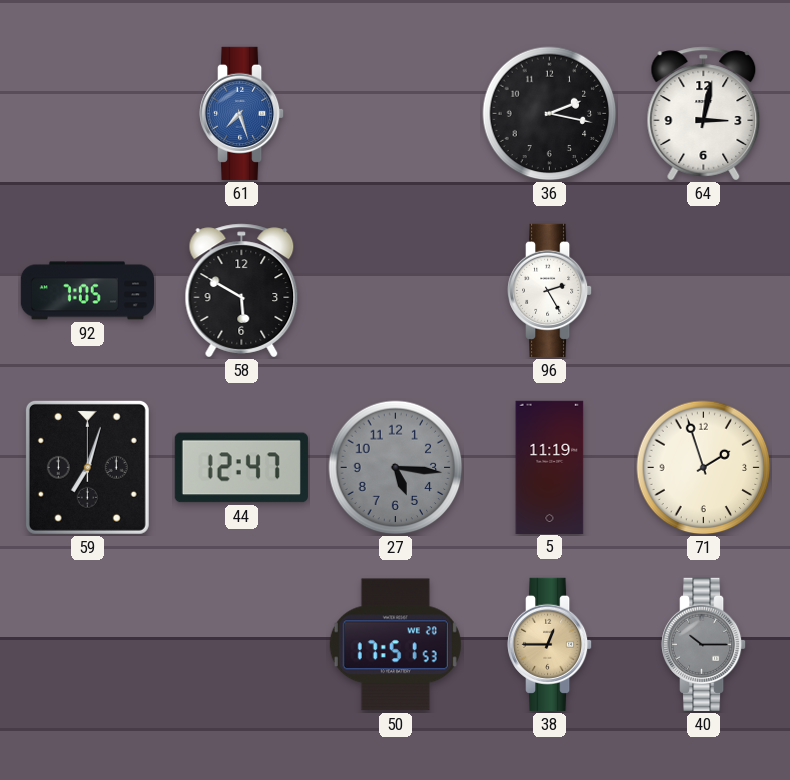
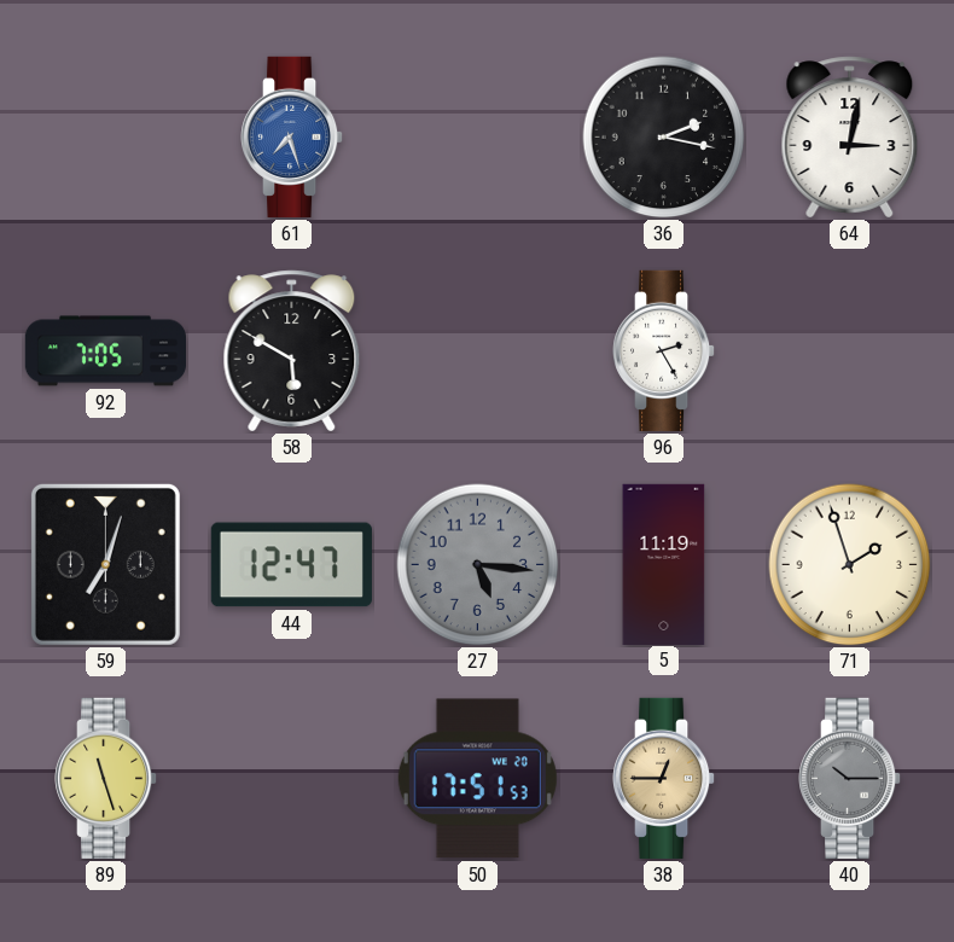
89: none -> 11:27 (106, 778)
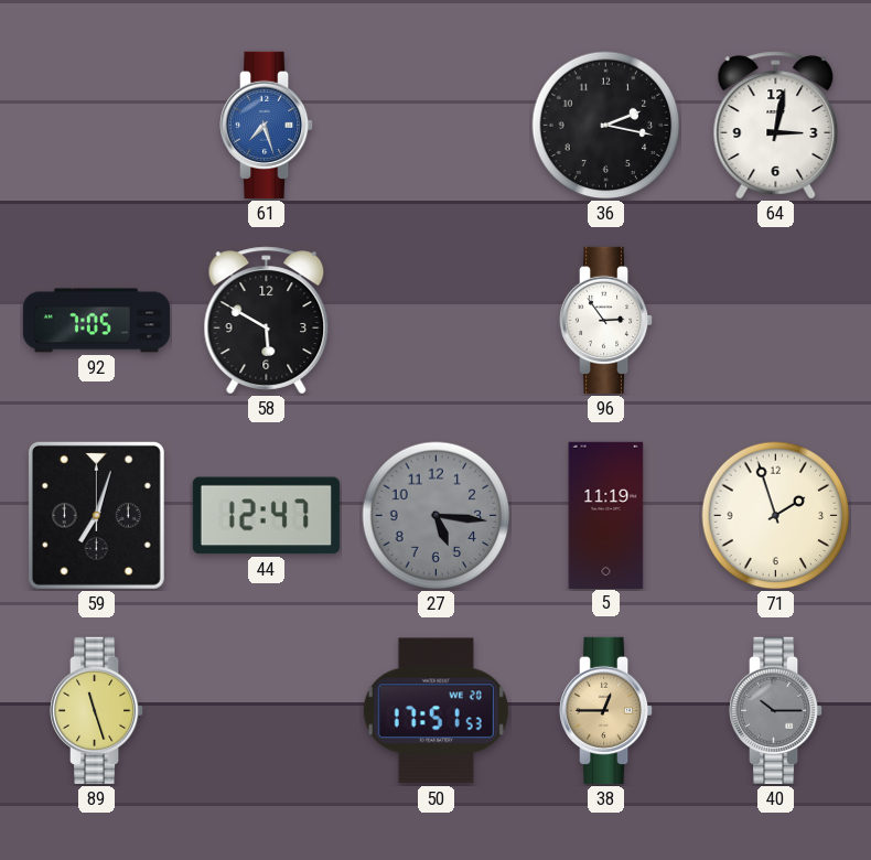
96: 2:25 -> 2:54 (606, 320)
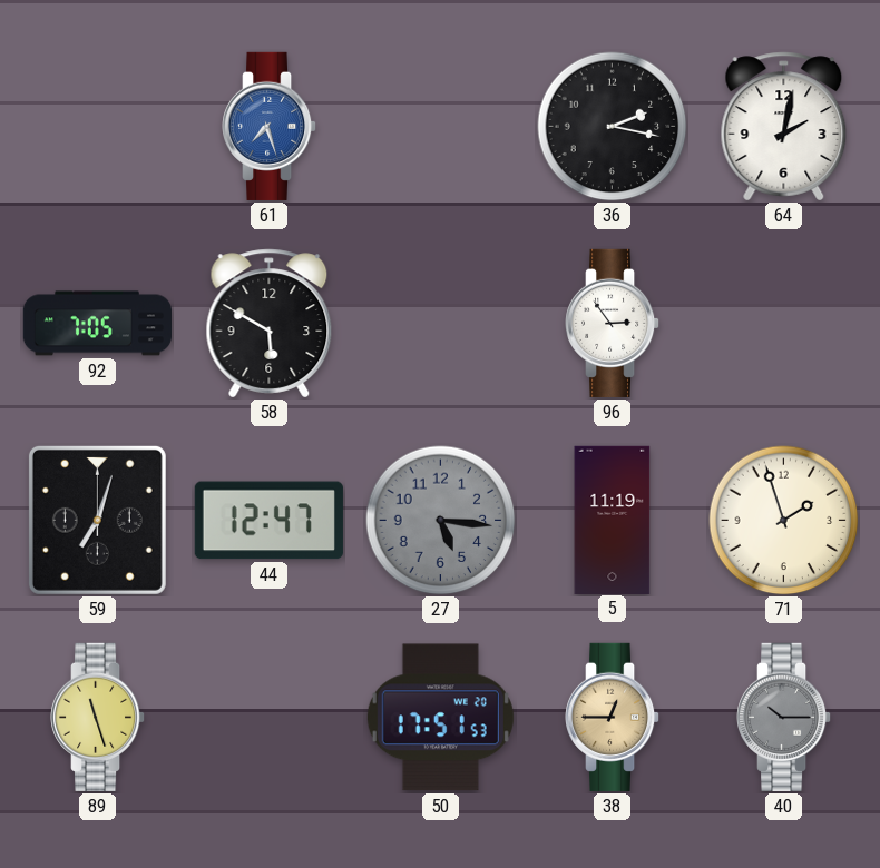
64: 3:02 -> 2:02 (784, 127)
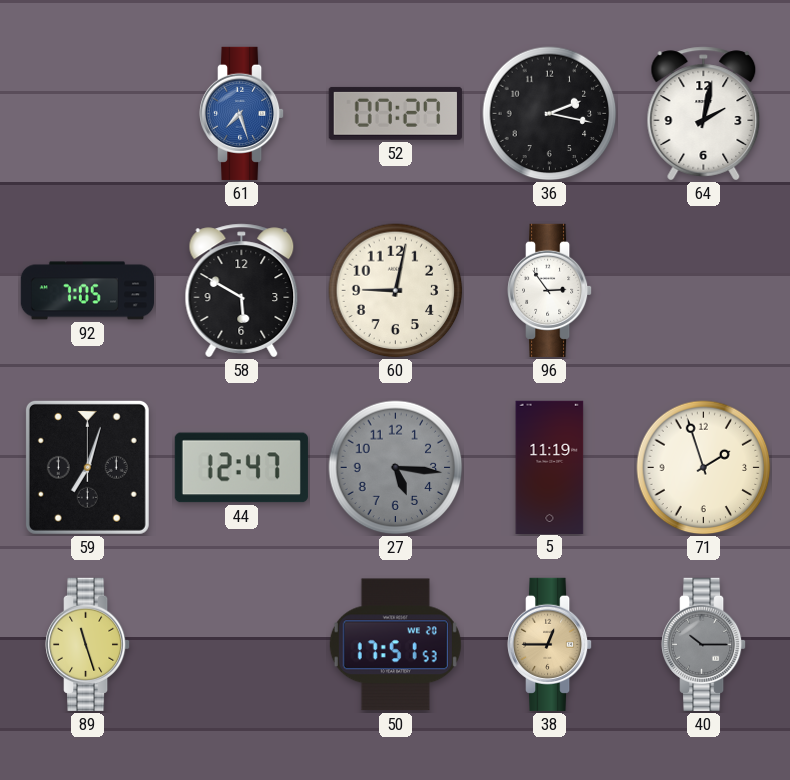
52: none -> 07:27 (395, 113)
60: none -> 9:02 (396, 291)
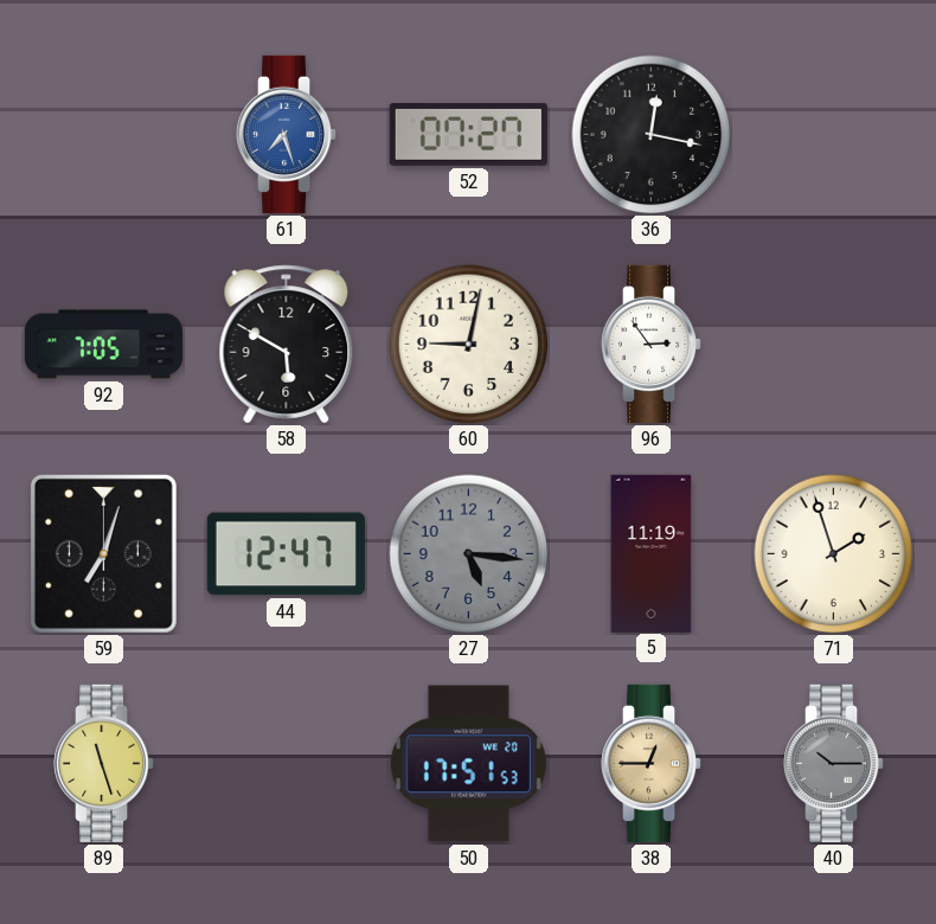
36: 2:17 -> 12:17 (652, 135)
64: 2:02 -> none (704, 114)
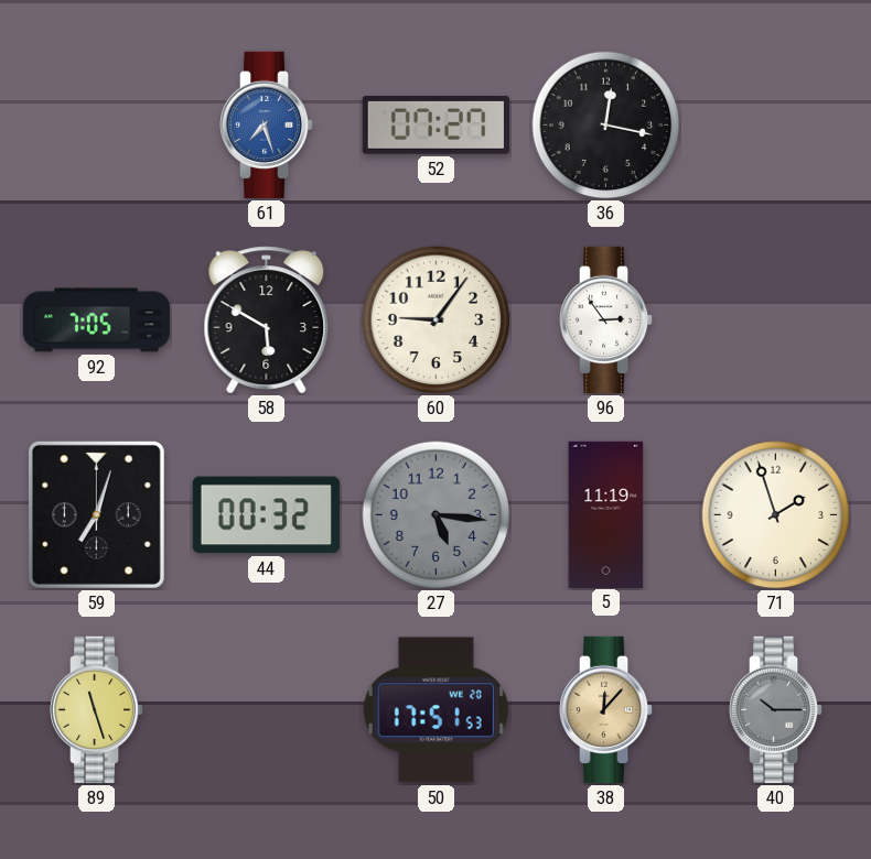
60: 9:02 -> 9:06 (437, 320)
44: 12:47 -> 00:32 (266, 515)
38: 12:45 -> 12:07 (606, 709)
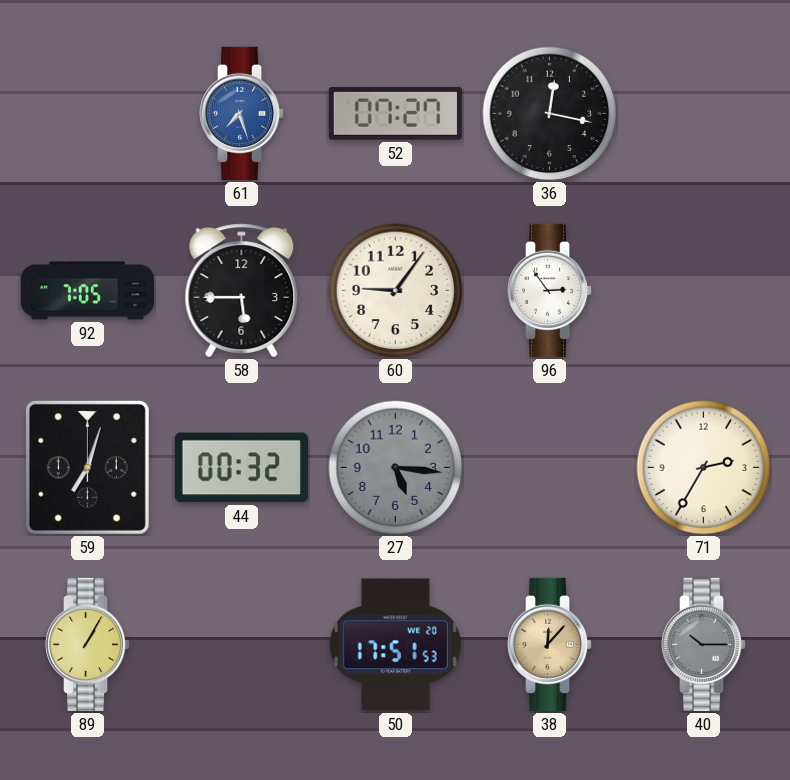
58: 5:50 -> 5:45 (242, 291)
5: 11:19 -> none (606, 514)
71: 1:57 -> 2:35 (704, 468)
89: 11:27 -> 1:05 (88, 644)
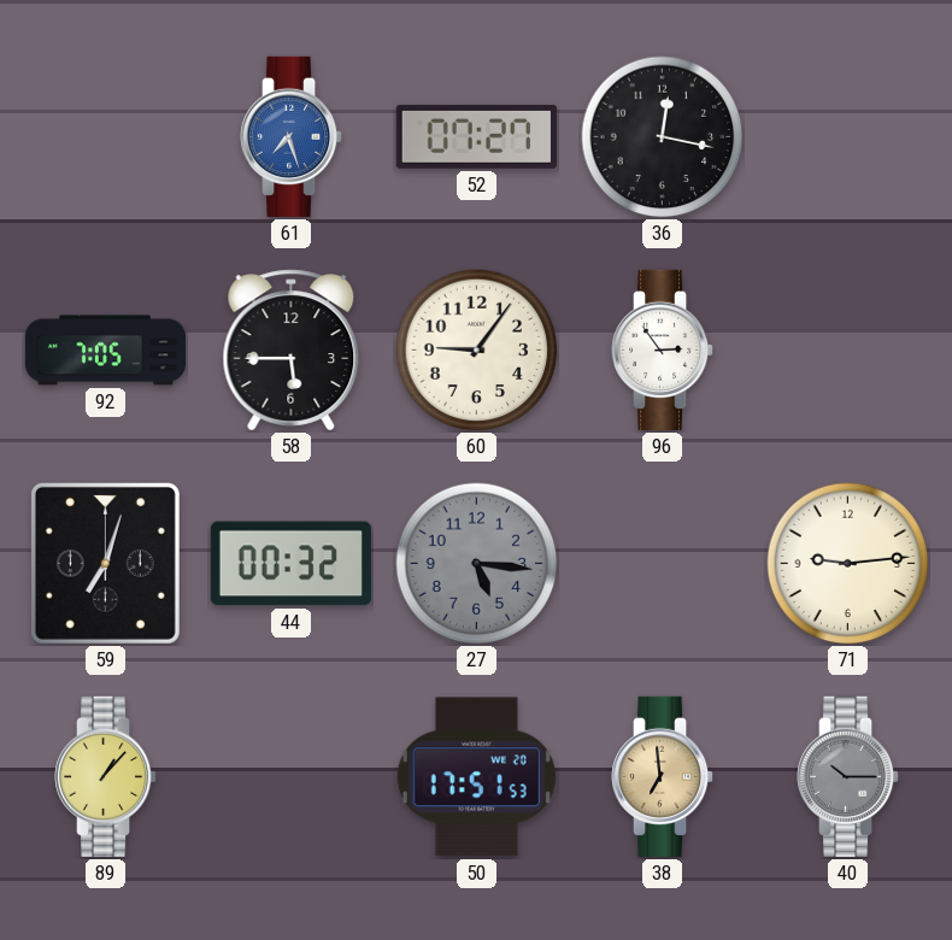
71: 2:35 -> 9:14 (848, 564)
89: 1:05 -> 1:07 (106, 776)
38: 12:07 -> 6:59 (663, 776)
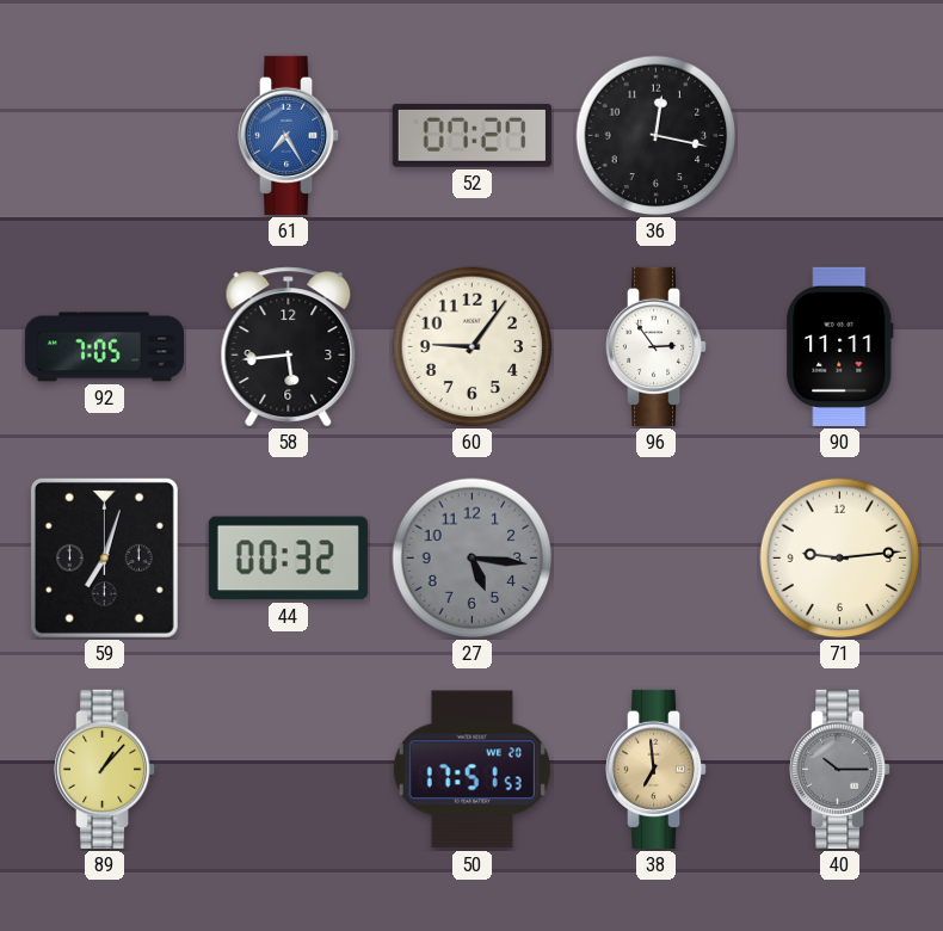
61: 7:27 -> 7:25 (289, 135)
58: 5:45 -> 5:44 (289, 347)
90: none -> 11:11 (840, 346)
